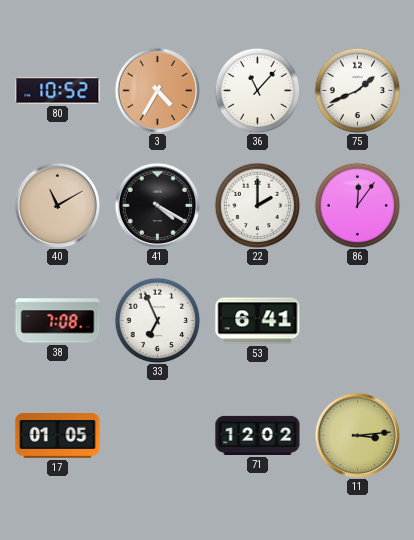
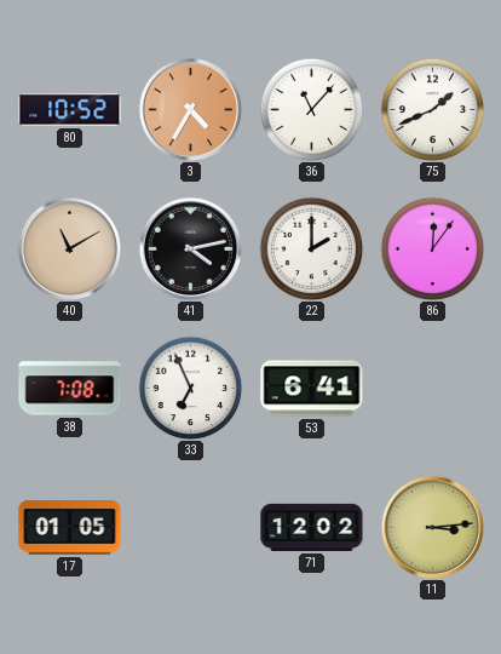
41: 4:20 -> 4:13 (190, 248)
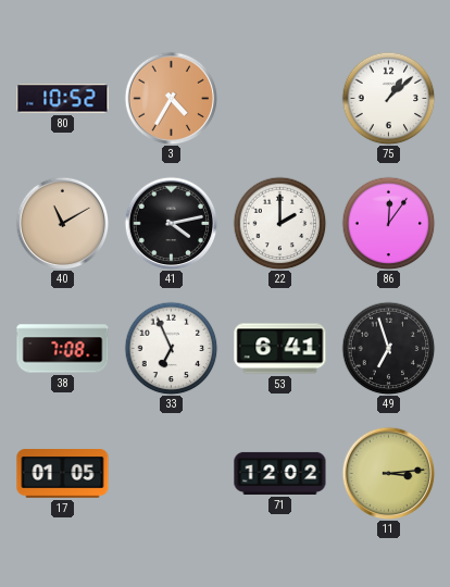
36: 11:07 -> none (311, 109)
75: 1:41 -> 1:08 (388, 98)
49: none -> 6:57 (388, 348)
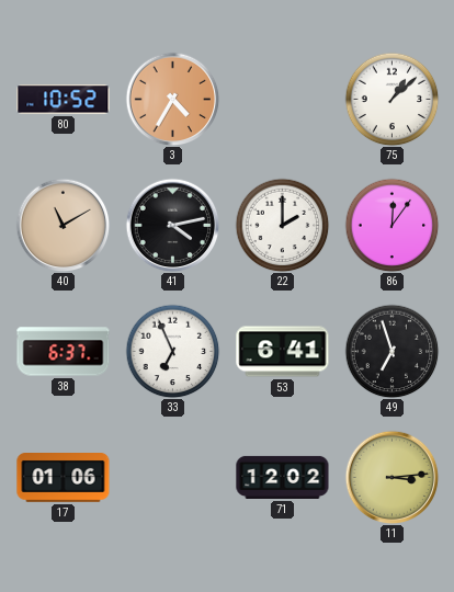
38: 7:08 -> 6:37 (64, 352)
17: 01:05 -> 01:06 (64, 478)
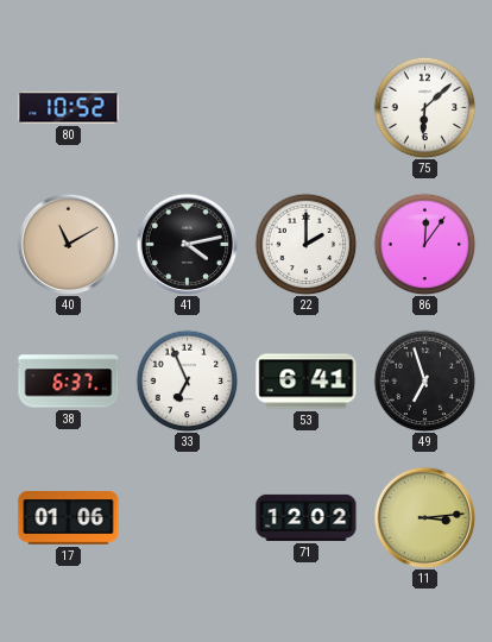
3: 4:35 -> none (172, 99)
75: 1:08 -> 6:08 (424, 107)
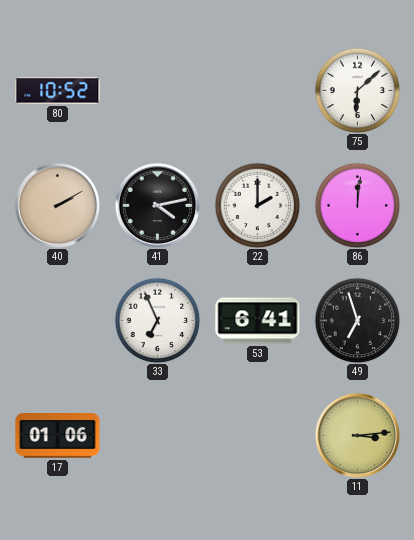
40: 11:10 -> 2:10 (57, 205)
86: 12:06 -> 12:01 (357, 205)
38: 6:37 -> none (69, 382)
71: 12:02 -> none (307, 517)
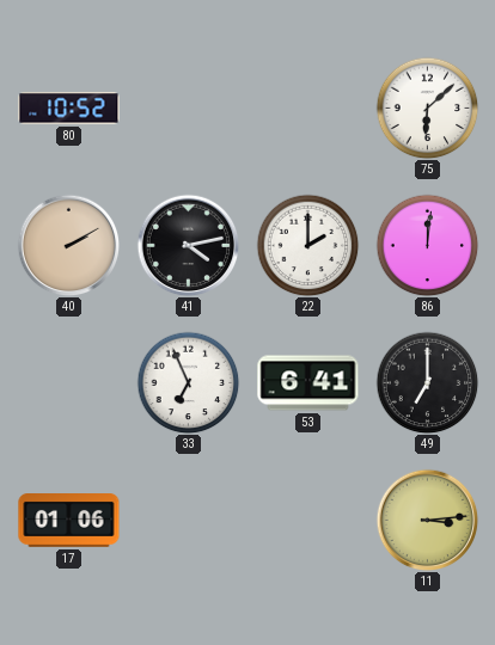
49: 6:57 -> 7:00 (427, 382)
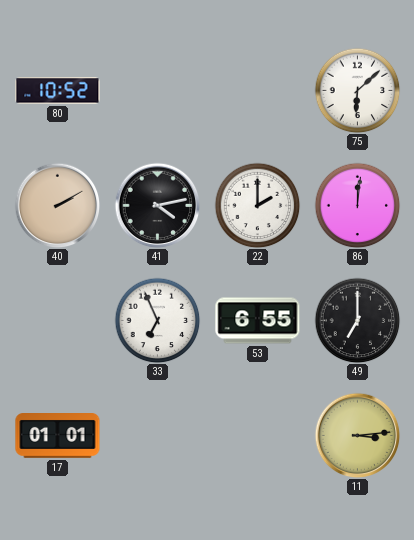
53: 6:41 -> 6:55 (258, 321)
17: 01:06 -> 01:01 (58, 436)
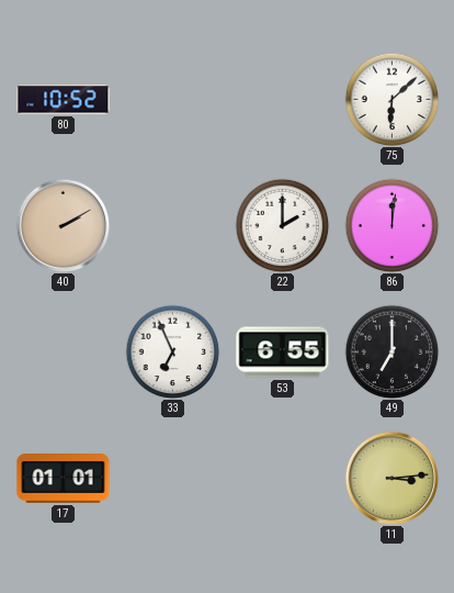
41: 4:13 -> none (157, 205)
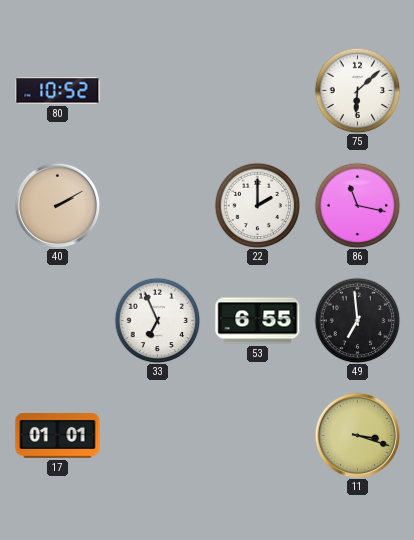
86: 12:01 -> 11:17 (357, 205)
49: 7:00 -> 6:59 (357, 320)
11: 3:14 -> 3:18 (357, 435)
